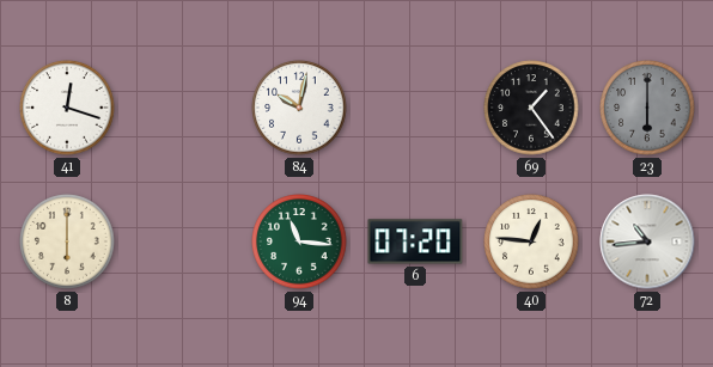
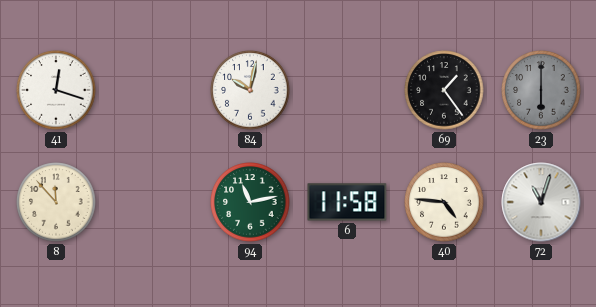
8: 6:00 -> 11:53 (56, 202)
94: 11:16 -> 11:13 (250, 202)
6: 07:20 -> 11:58 (347, 202)
40: 12:46 -> 4:46 (444, 202)
72: 10:44 -> 11:03 (541, 202)
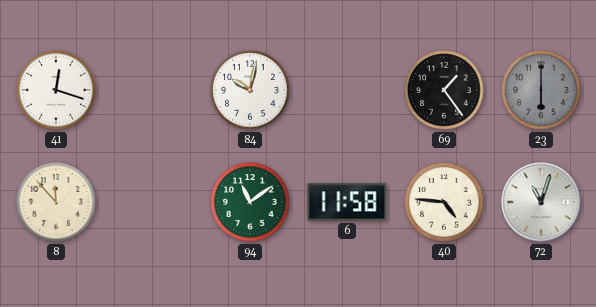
94: 11:13 -> 11:09 (250, 202)
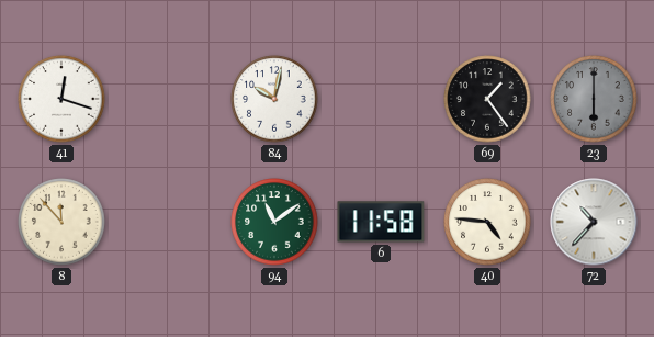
72: 11:03 -> 10:37 (594, 222)
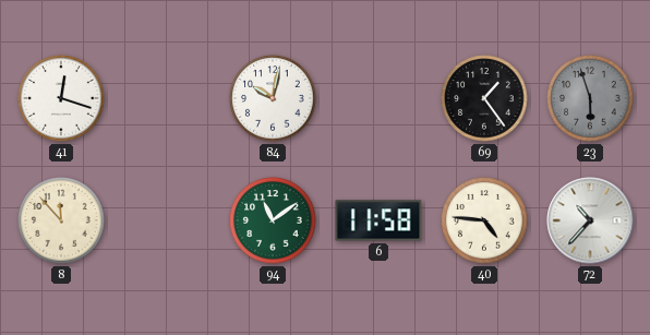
23: 6:00 -> 5:57 (590, 98)
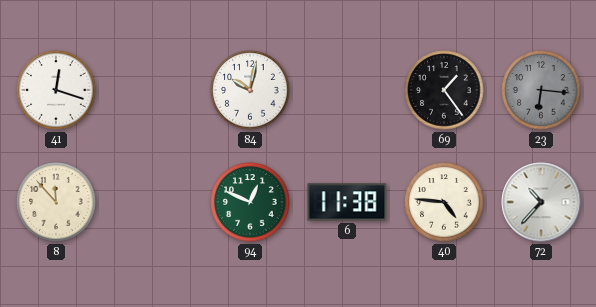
23: 5:57 -> 6:16 (541, 90)
94: 11:09 -> 12:49 (250, 202)
6: 11:58 -> 11:38 (347, 202)
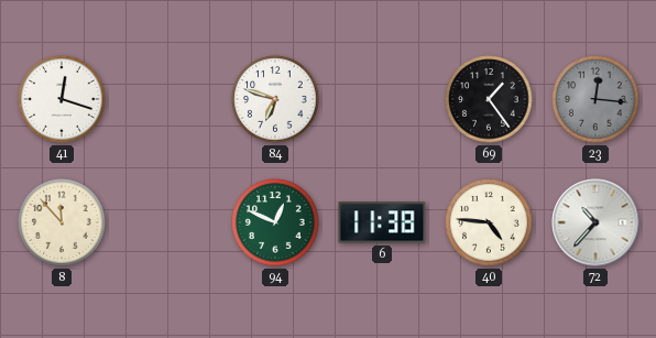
84: 10:02 -> 6:48 (275, 99)
23: 6:16 -> 12:16 (595, 99)
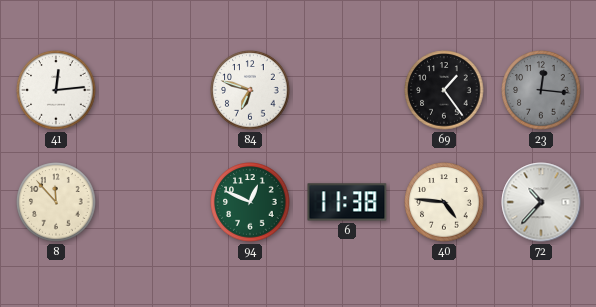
41: 12:18 -> 12:14 (56, 90)
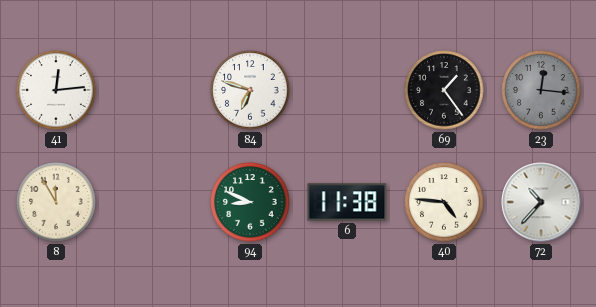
8: 11:53 -> 11:55 (56, 202)
94: 12:49 -> 8:49 (250, 202)
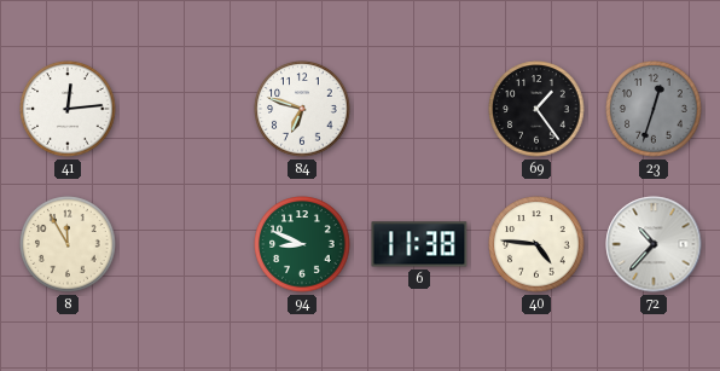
23: 12:16 -> 12:33 (654, 109)
